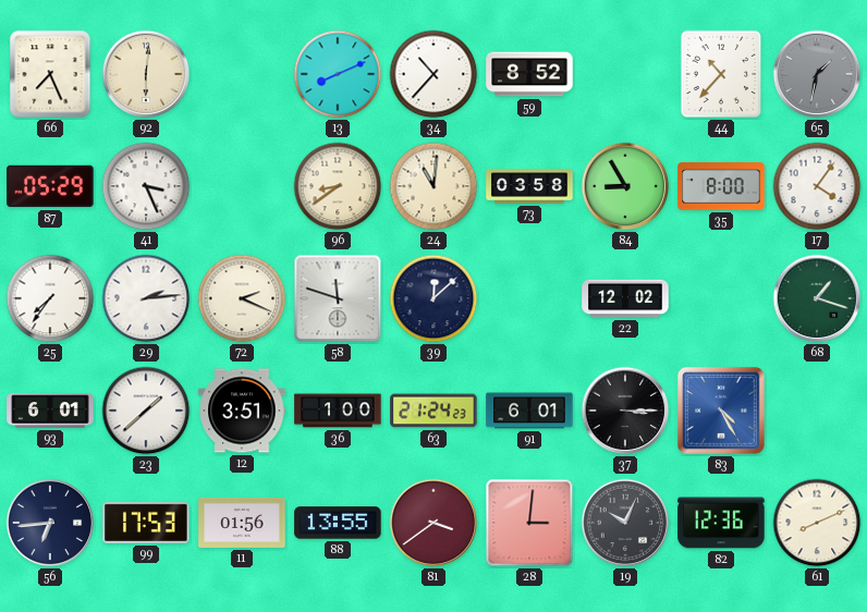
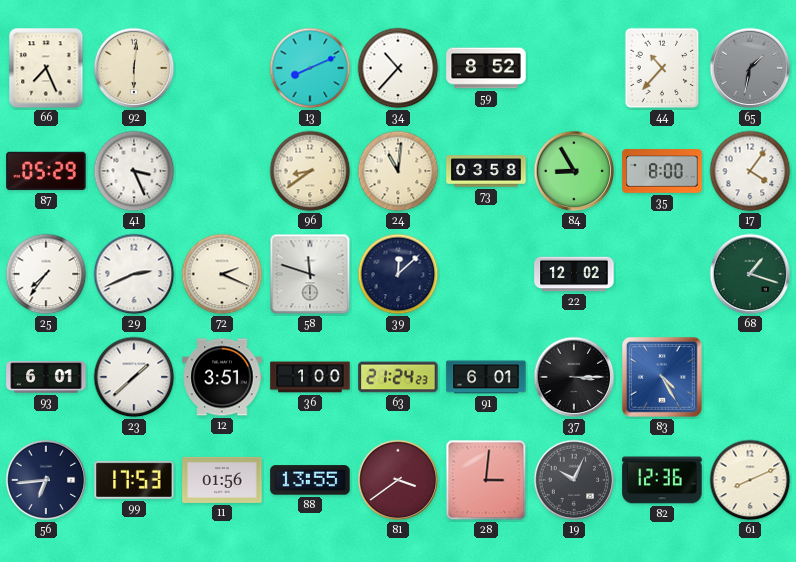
29: 2:14 -> 2:41 (134, 274)
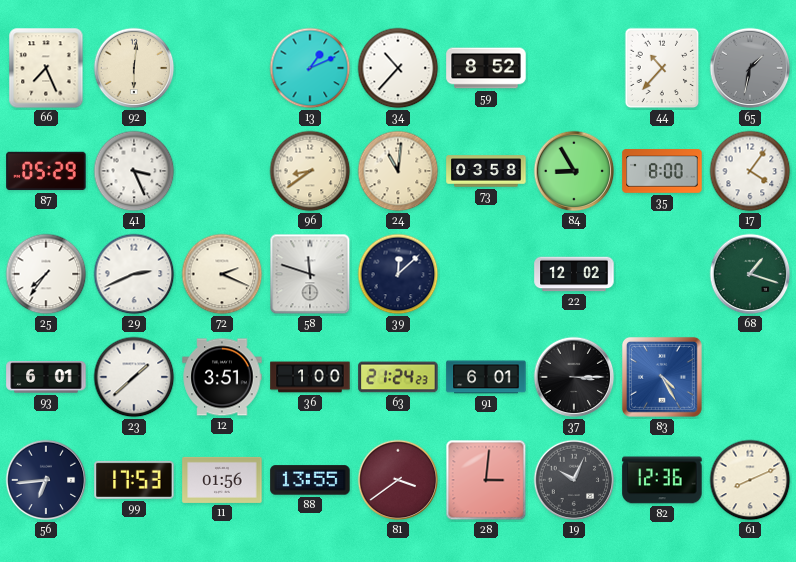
13: 8:11 -> 1:11 (310, 68)
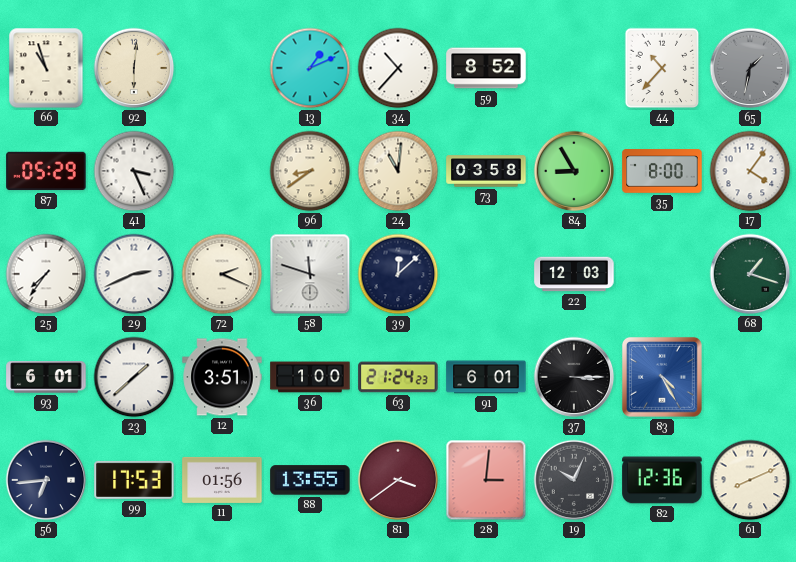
66: 7:26 -> 10:57 (46, 68)
22: 12:02 -> 12:03 (574, 274)
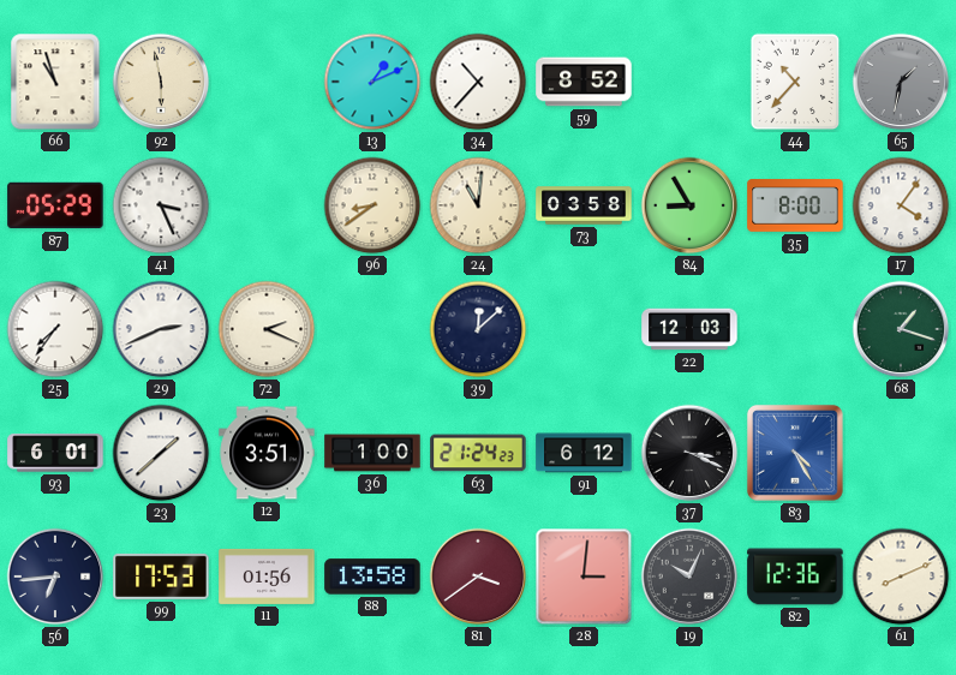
92: 6:01 -> 5:58 (161, 82)
58: 11:48 -> none (310, 274)
91: 6:01 -> 6:12 (584, 453)
37: 3:15 -> 3:19 (689, 453)
88: 13:55 -> 13:58 (372, 577)
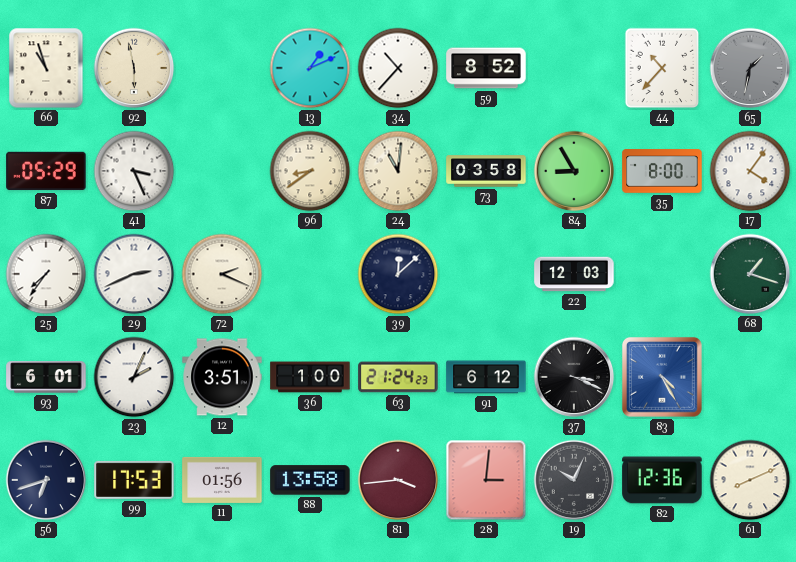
23: 1:38 -> 2:04 (134, 377)
56: 6:44 -> 6:42 (46, 480)
81: 3:39 -> 3:44 (398, 480)
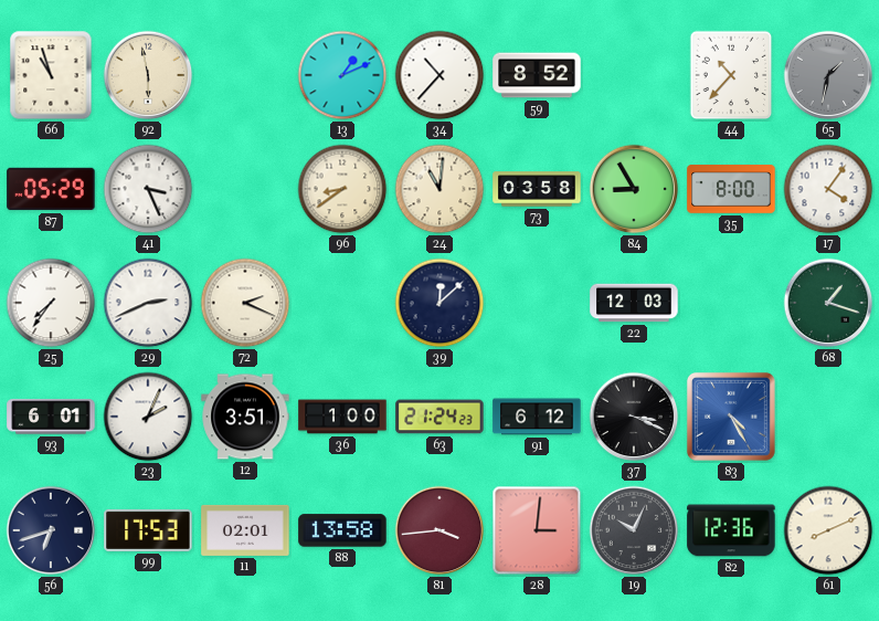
11: 01:56 -> 02:01 (245, 530)
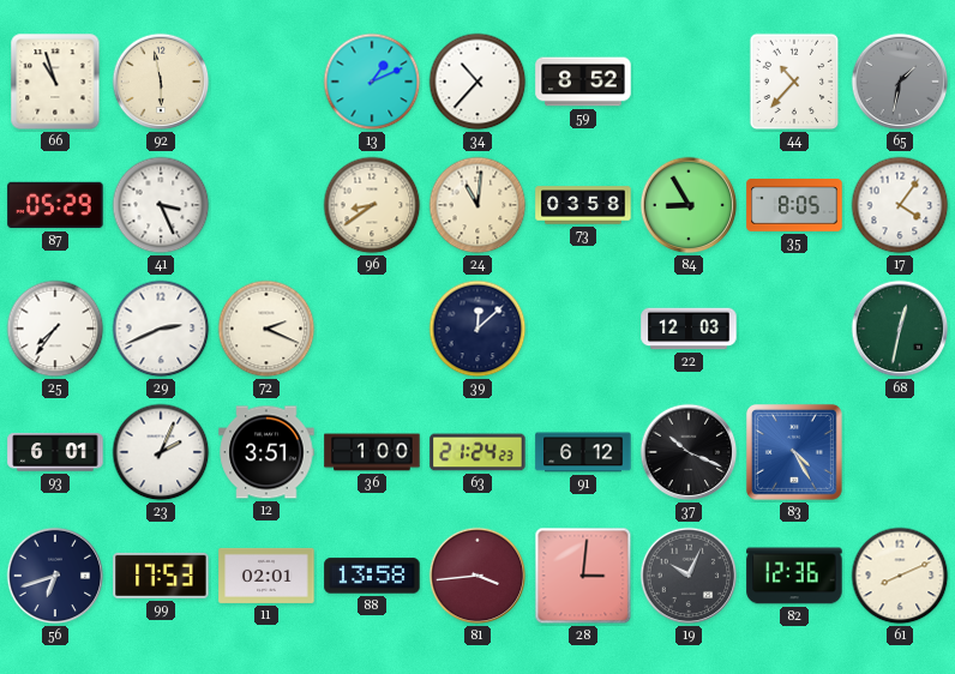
35: 8:00 -> 8:05 (794, 205)
68: 1:18 -> 12:32 (900, 329)
37: 3:19 -> 10:19 (689, 452)
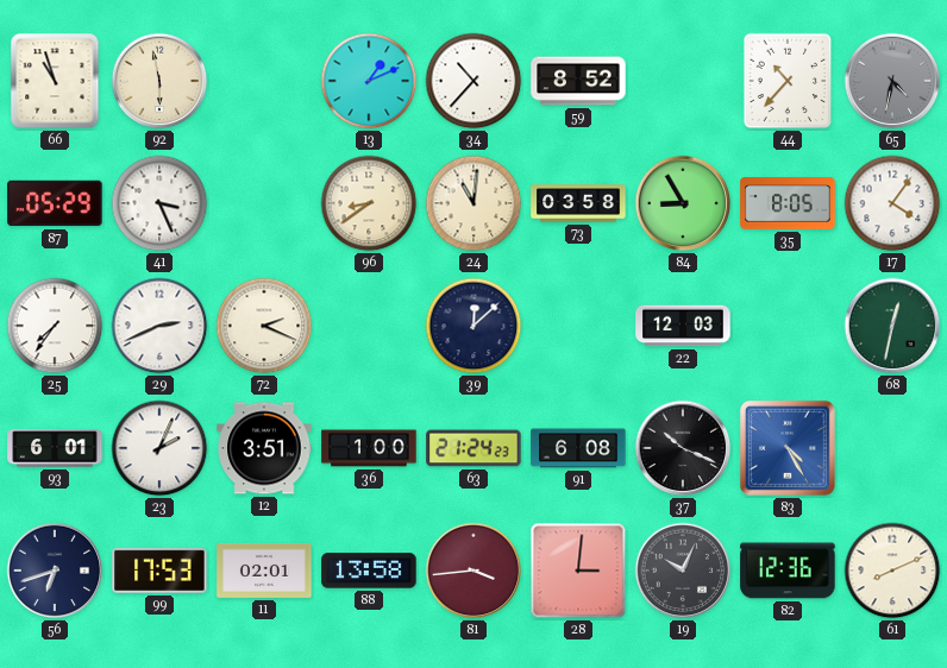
65: 1:32 -> 4:32 (892, 81)
91: 6:12 -> 6:08 (578, 448)
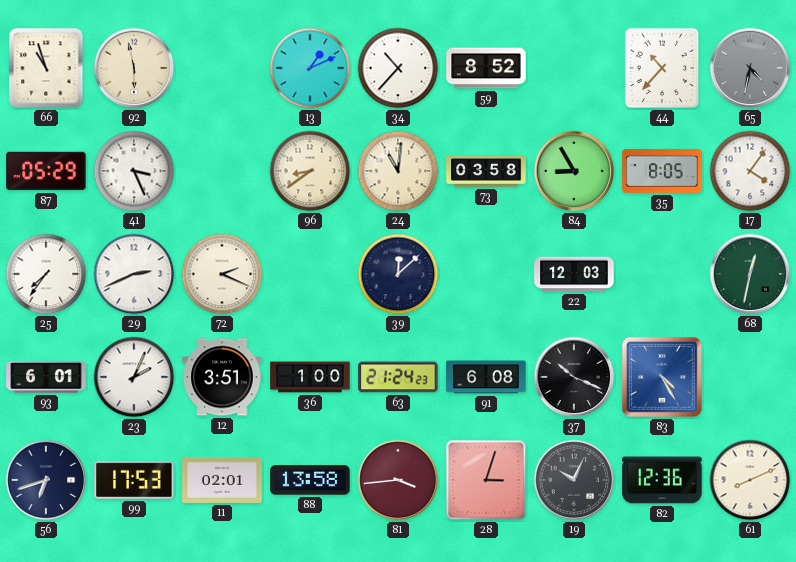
28: 3:01 -> 3:03 (486, 480)
